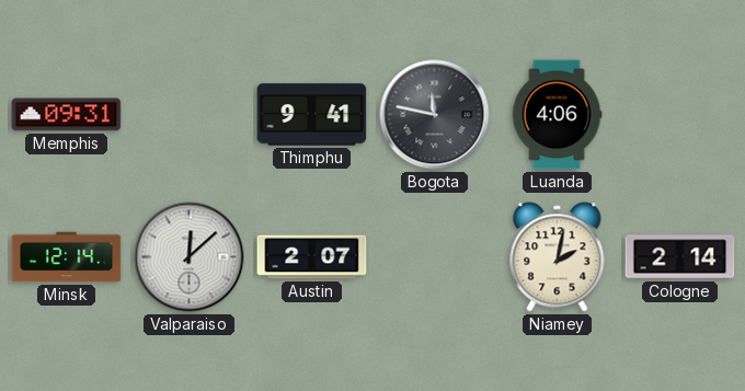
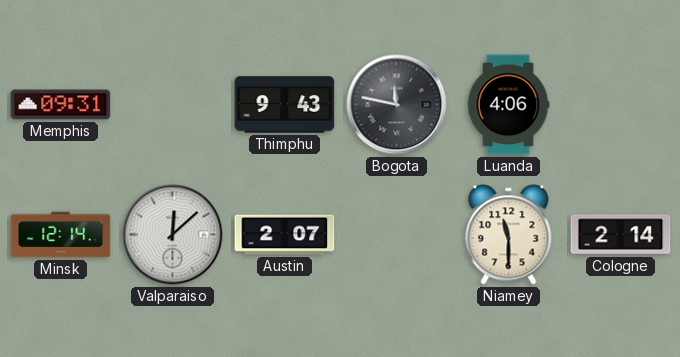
Thimphu: 9:41 -> 9:43 (285, 105)
Niamey: 2:02 -> 11:30 (509, 235)
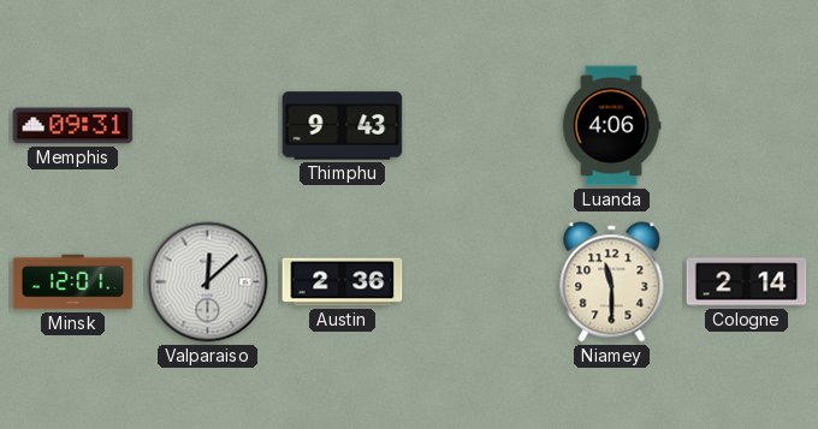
Bogota: 11:47 -> none (397, 105)
Minsk: 12:14 -> 12:01 (73, 282)
Austin: 2:07 -> 2:36 (343, 282)
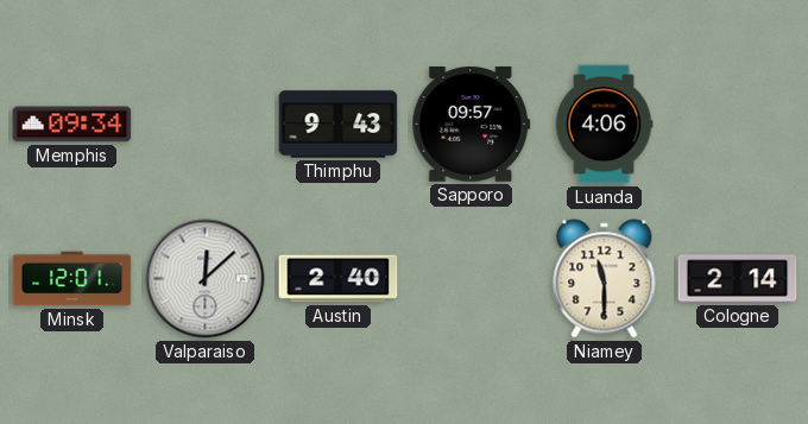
Memphis: 09:31 -> 09:34 (72, 125)
Sapporo: none -> 09:57 (472, 125)
Austin: 2:36 -> 2:40 (339, 279)
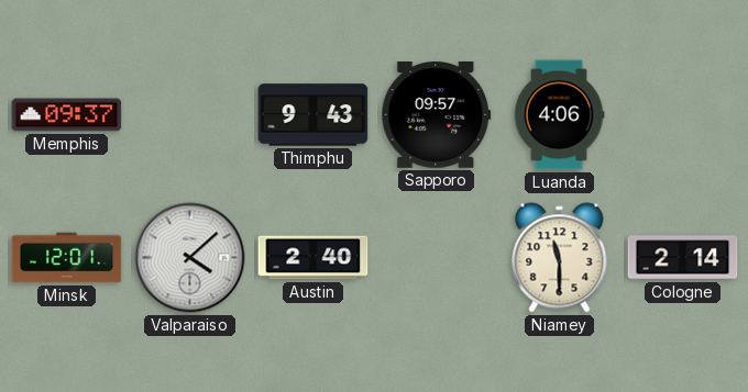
Memphis: 09:34 -> 09:37 (67, 115)
Valparaiso: 12:08 -> 4:08 (190, 258)
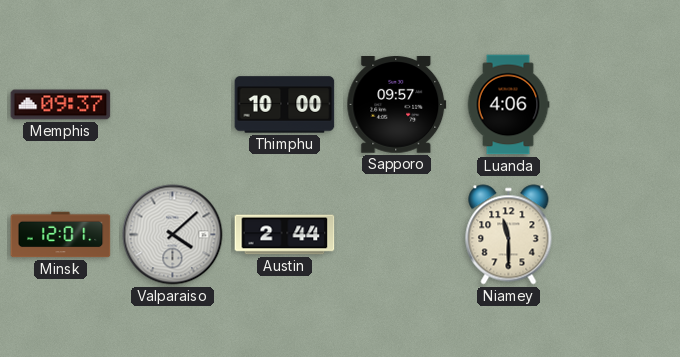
Thimphu: 9:43 -> 10:00 (285, 105)
Austin: 2:40 -> 2:44 (285, 235)
Cologne: 2:14 -> none (683, 258)
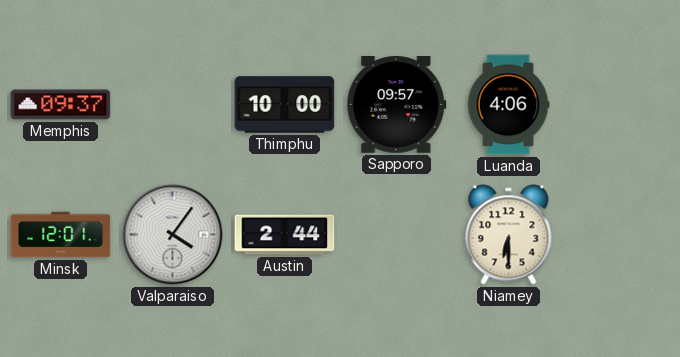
Valparaiso: 4:08 -> 4:06 (173, 235)
Niamey: 11:30 -> 6:30 (509, 235)
